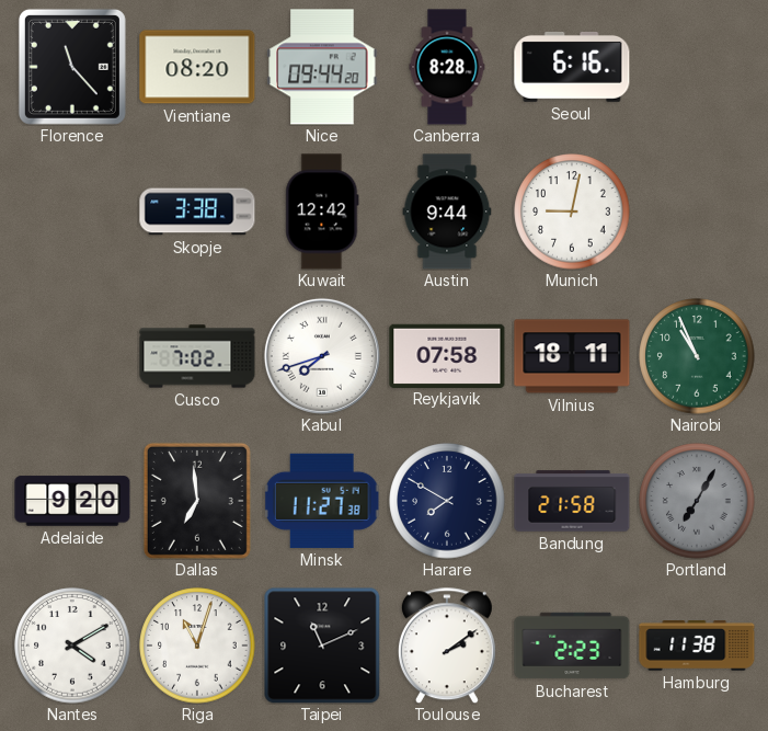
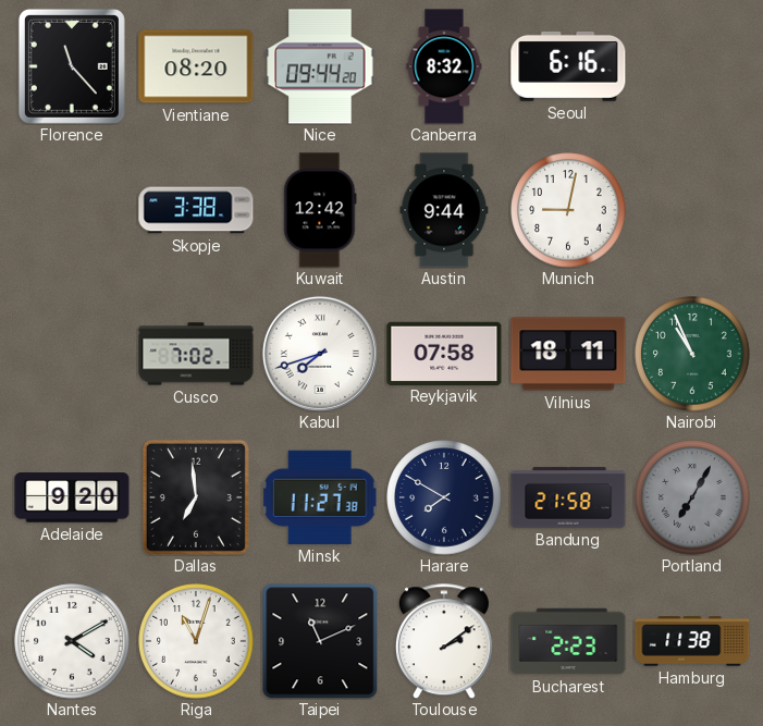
Canberra: 8:28 -> 8:32 (444, 66)
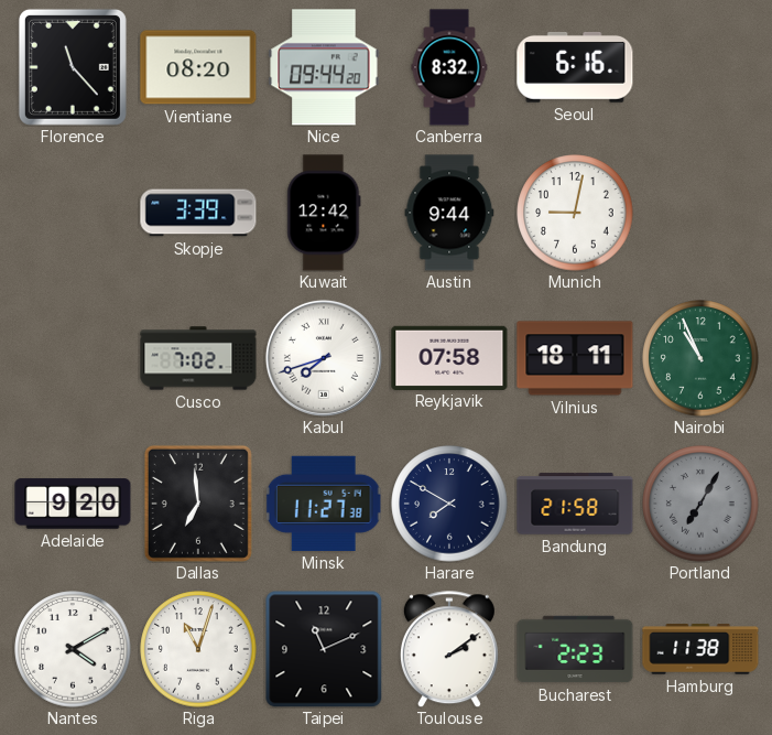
Skopje: 3:38 -> 3:39 (198, 213)
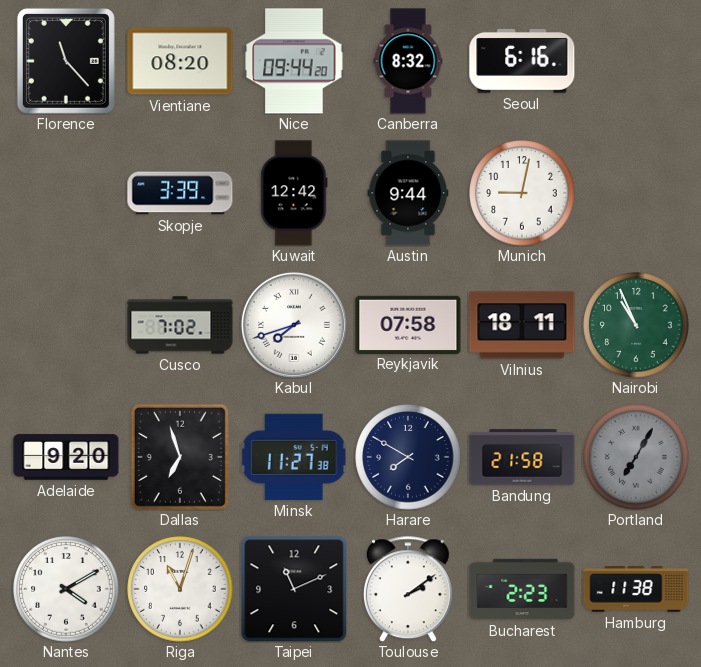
Dallas: 6:59 -> 6:57 (180, 457)
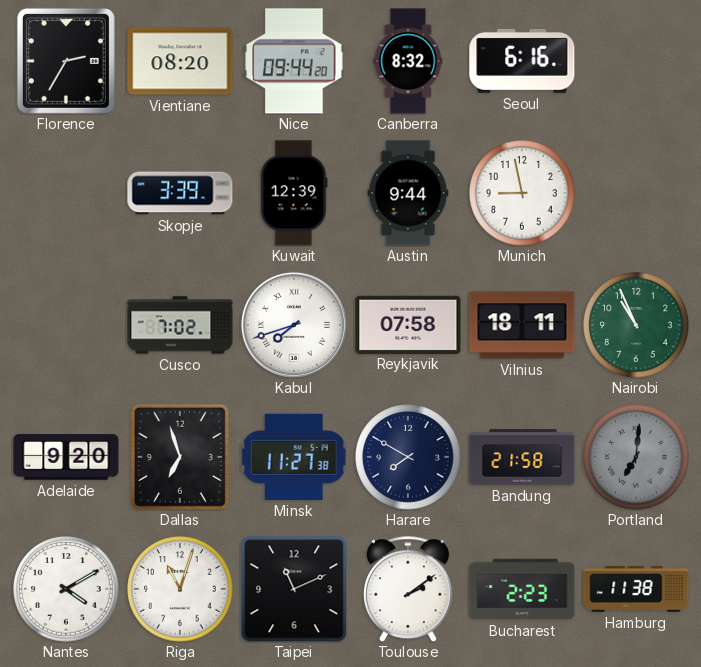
Florence: 11:23 -> 2:35 (66, 61)
Kuwait: 12:42 -> 12:39 (294, 193)
Munich: 9:02 -> 8:58 (522, 193)
Portland: 7:05 -> 7:01 (636, 457)
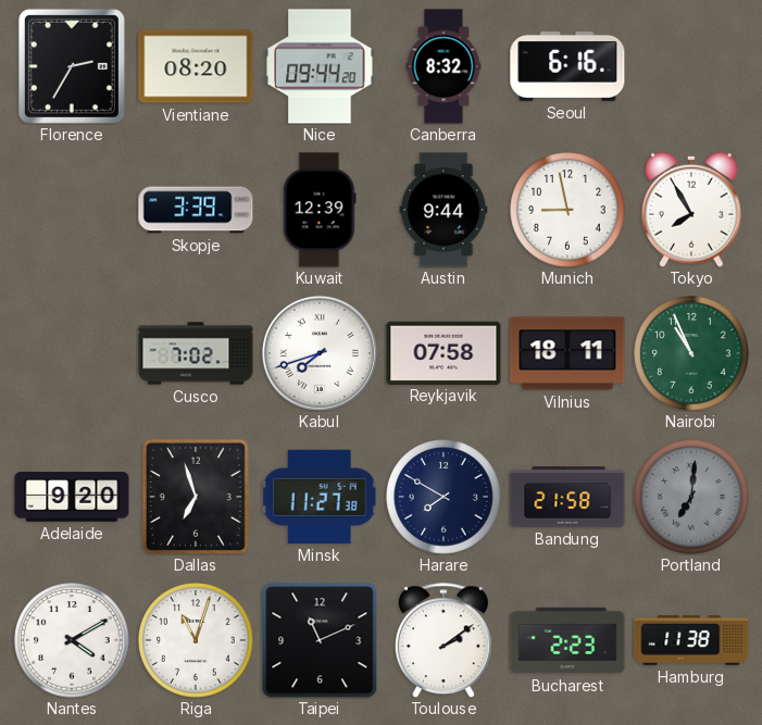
Tokyo: none -> 7:55 (692, 210)
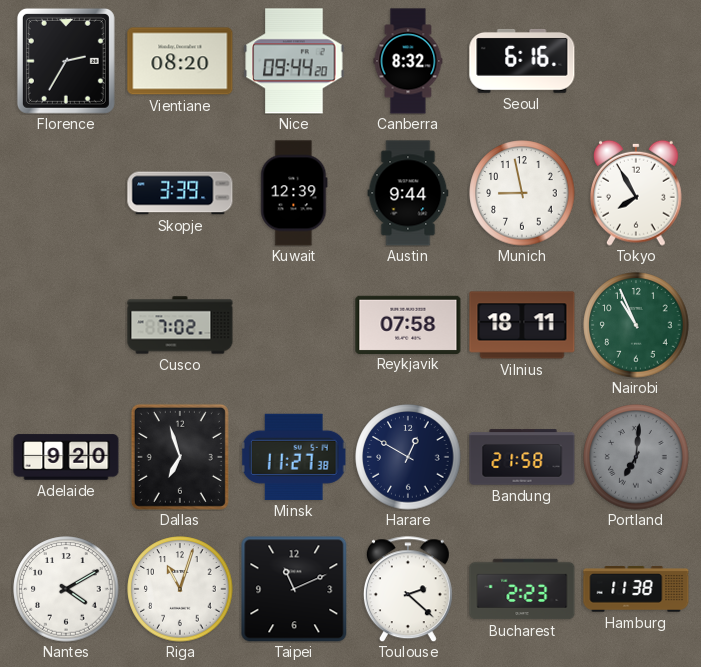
Kabul: 7:42 -> none (320, 353)
Harare: 7:50 -> 12:50 (408, 457)
Toulouse: 2:09 -> 2:22 (408, 589)
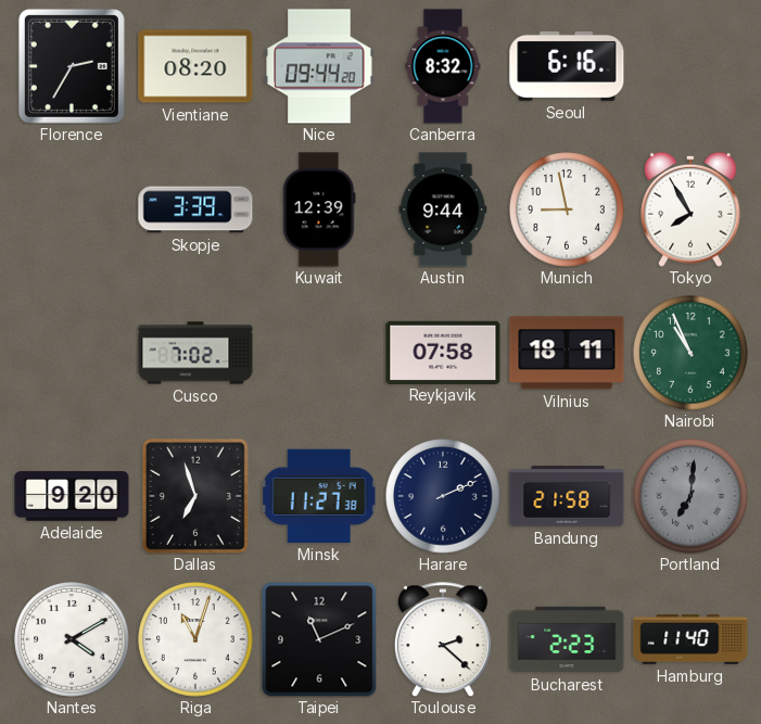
Harare: 12:50 -> 2:11 (443, 496)
Hamburg: 11:38 -> 11:40 (690, 639)
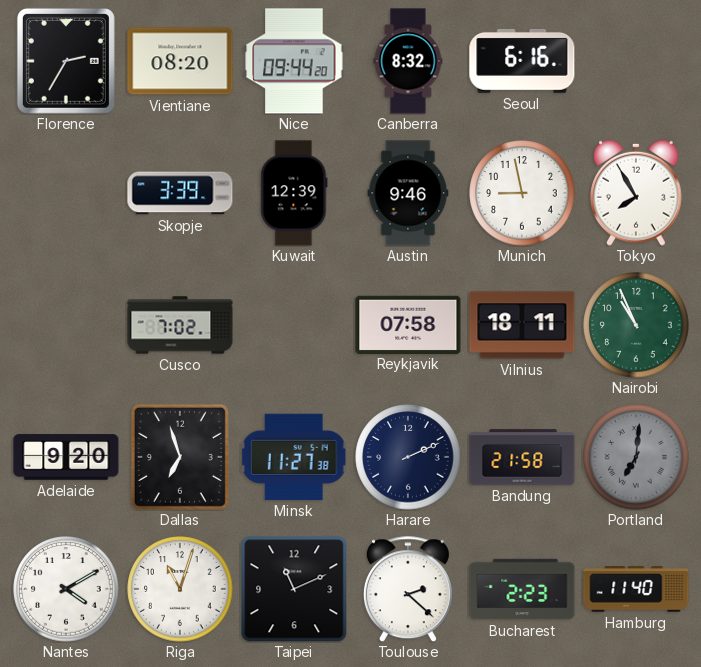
Austin: 9:44 -> 9:46 (408, 193)
